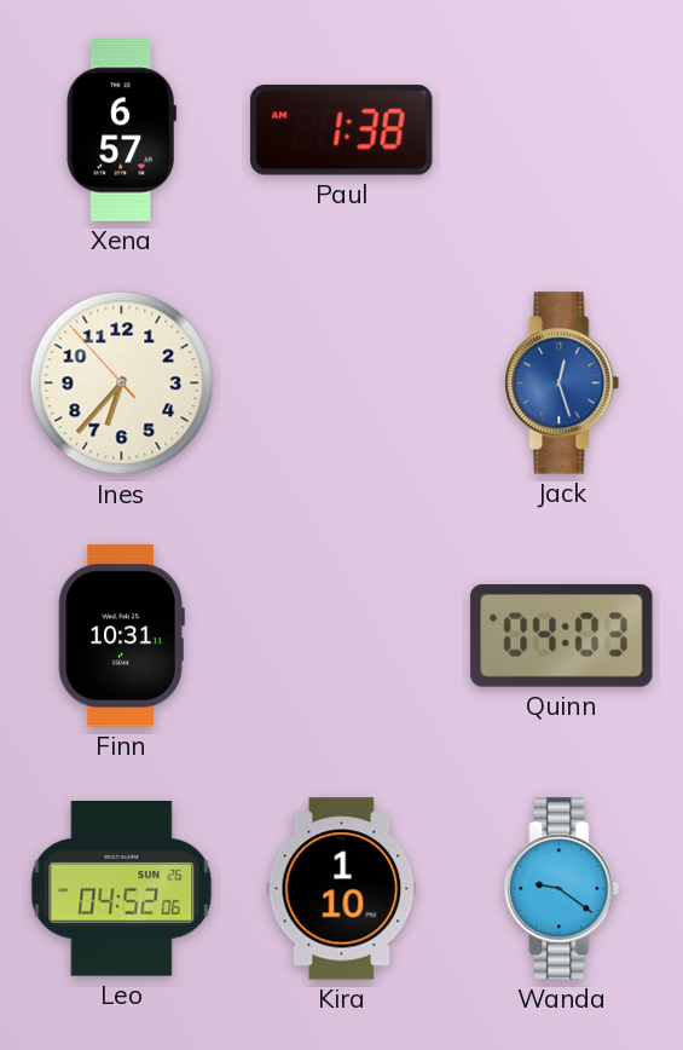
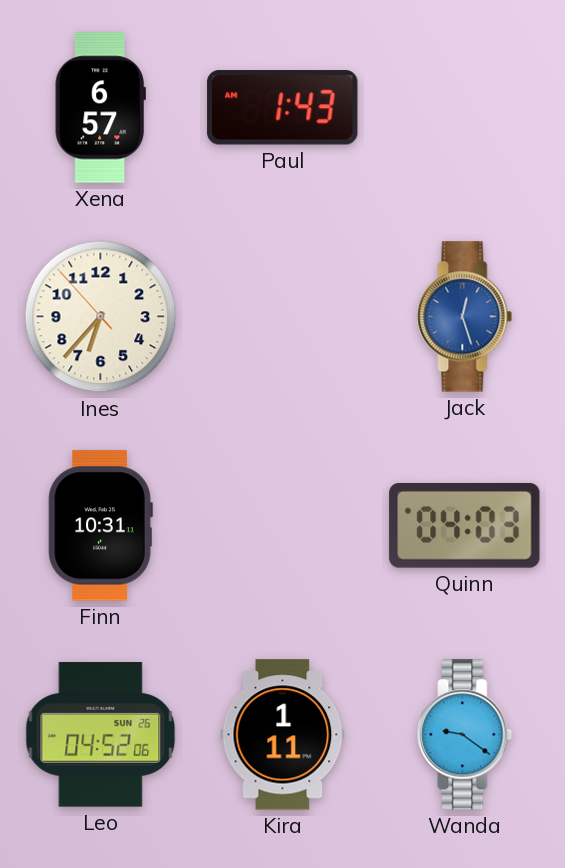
Paul: 1:38 -> 1:43 (283, 108)
Kira: 1:10 -> 1:11 (283, 735)
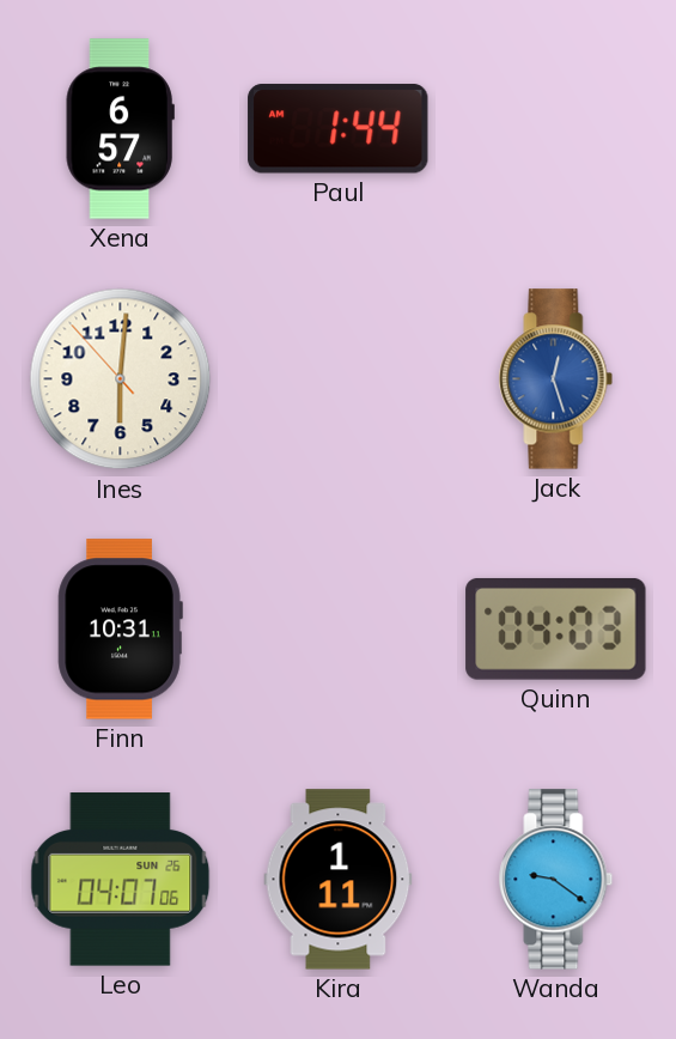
Paul: 1:43 -> 1:44 (339, 129)
Ines: 6:36 -> 6:00 (121, 379)
Leo: 04:52 -> 04:07 (121, 880)
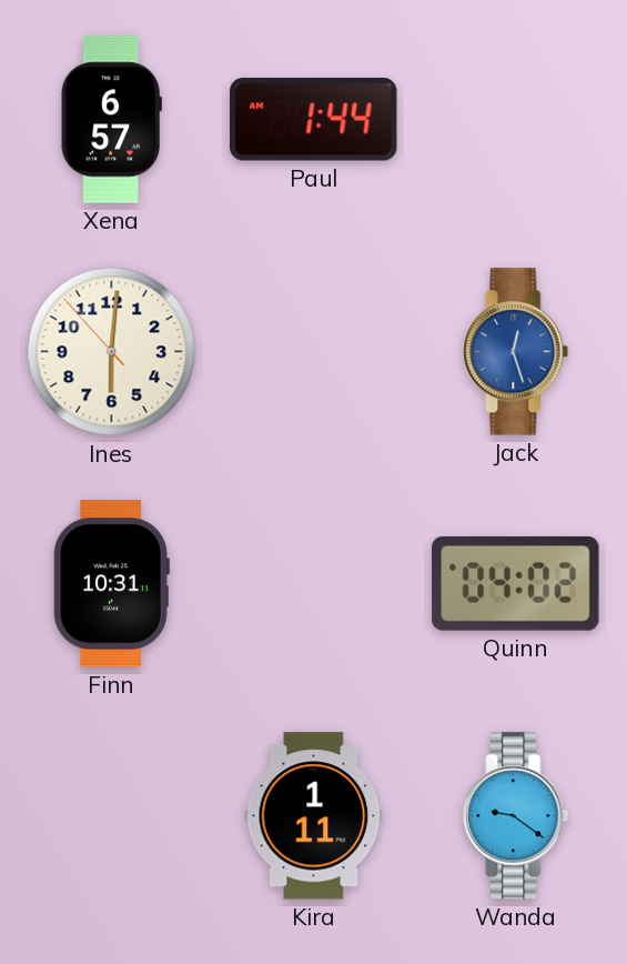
Quinn: 04:03 -> 04:02 (516, 583)
Leo: 04:07 -> none (121, 880)
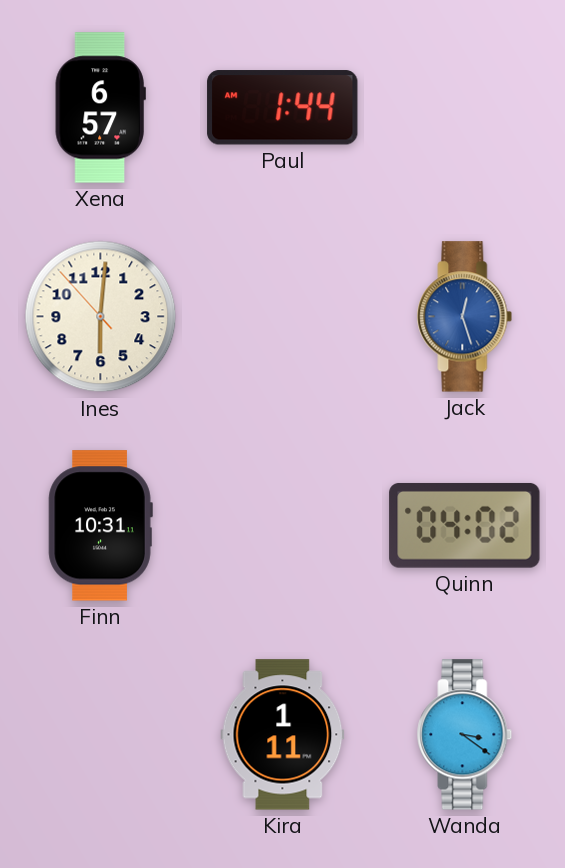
Wanda: 9:21 -> 3:21 (465, 735)
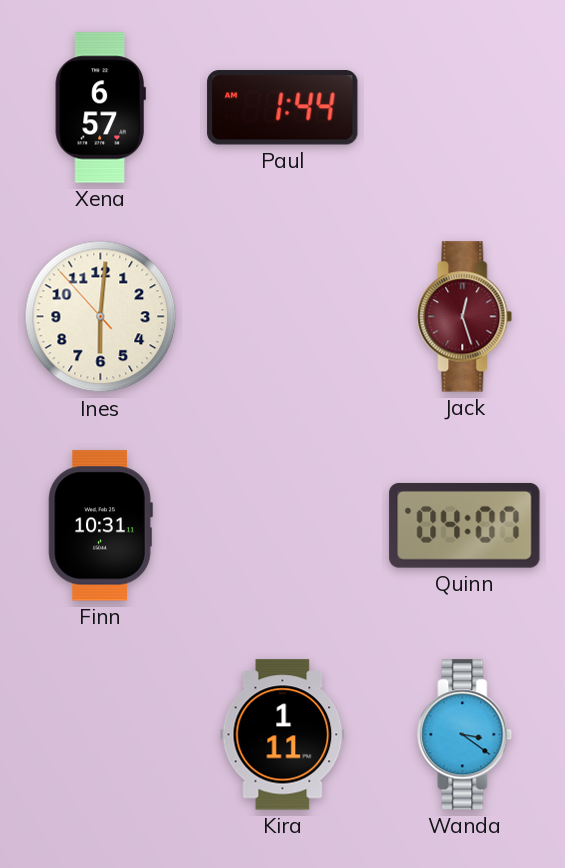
Jack dial: blue -> burgundy (465, 317)
Quinn: 04:02 -> 04:07 (465, 525)
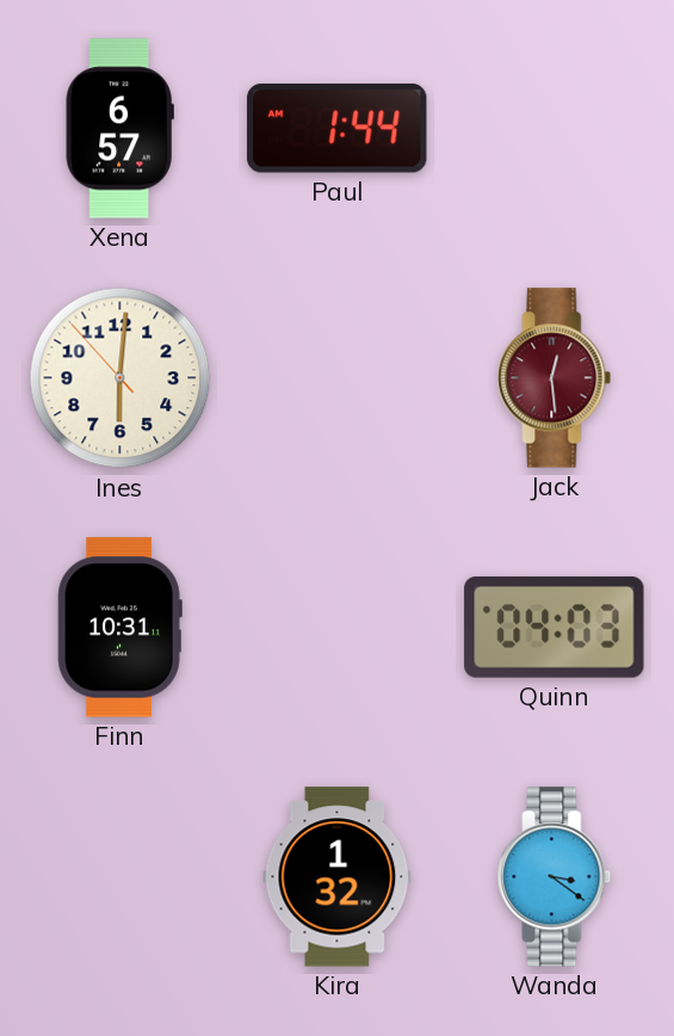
Jack: 12:27 -> 12:29 (555, 378)
Quinn: 04:07 -> 04:03 (555, 627)
Kira: 1:11 -> 1:32 (338, 877)
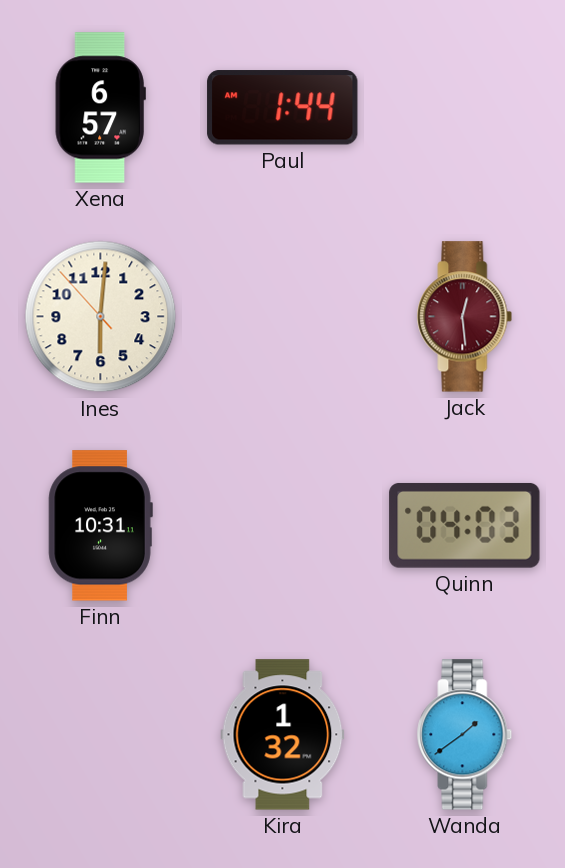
Wanda: 3:21 -> 1:39 (465, 735)
